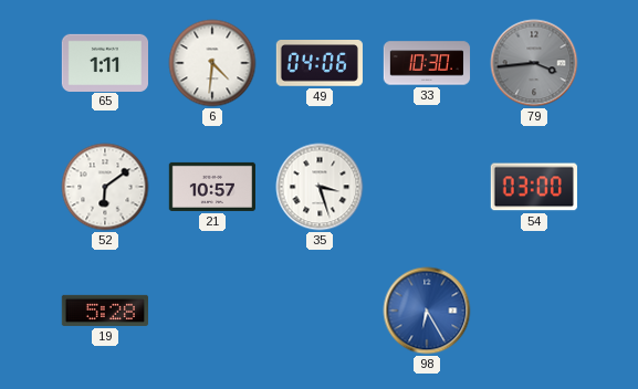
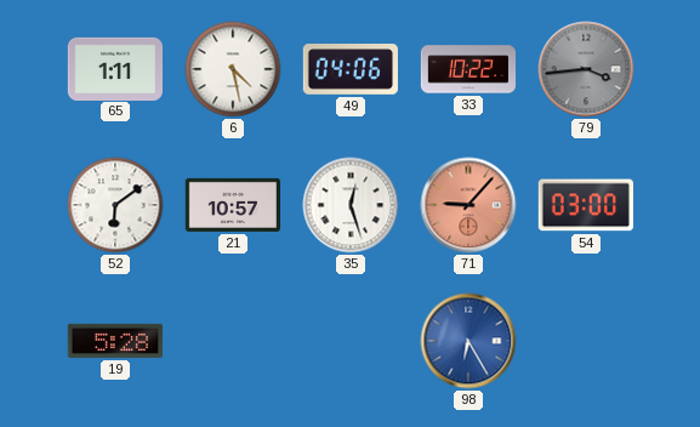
6: 4:31 -> 4:28 (233, 69)
33: 10:30 -> 10:22 (468, 69)
35: 3:27 -> 12:27 (351, 205)
71: none -> 9:07 (468, 205)
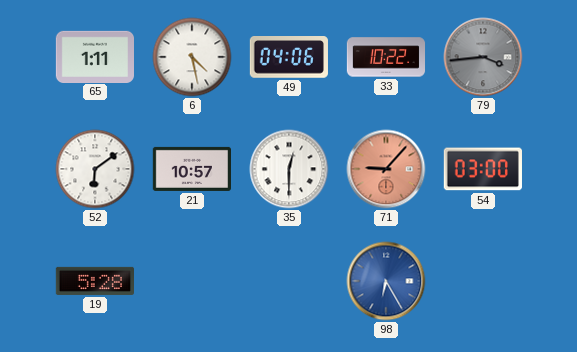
35: 12:27 -> 12:30 (289, 169)
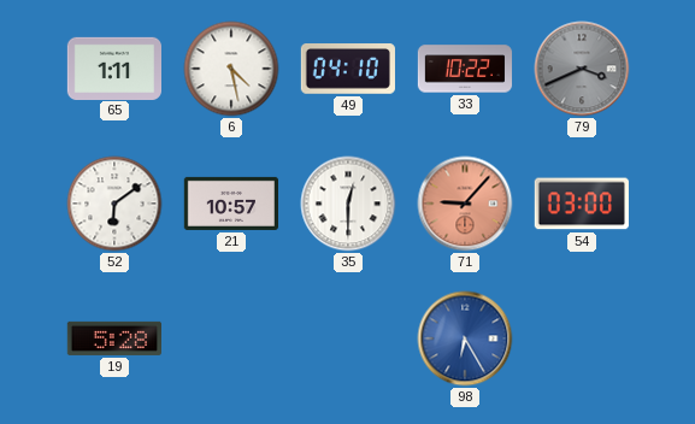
49: 04:06 -> 04:10 (348, 70)
79: 3:44 -> 3:41 (582, 69)
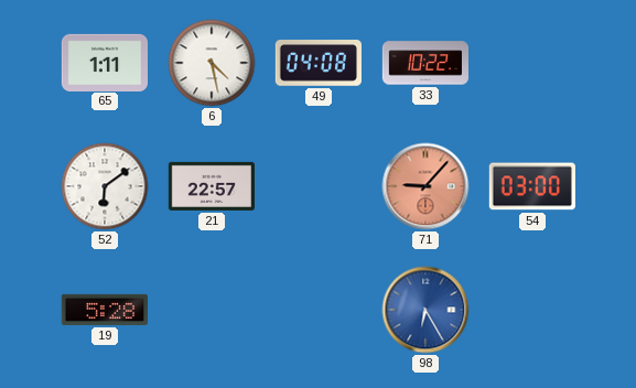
49: 04:10 -> 04:08 (319, 64)
79: 3:41 -> none (582, 69)
21: 10:57 -> 22:57 (211, 186)
35: 12:30 -> none (348, 204)
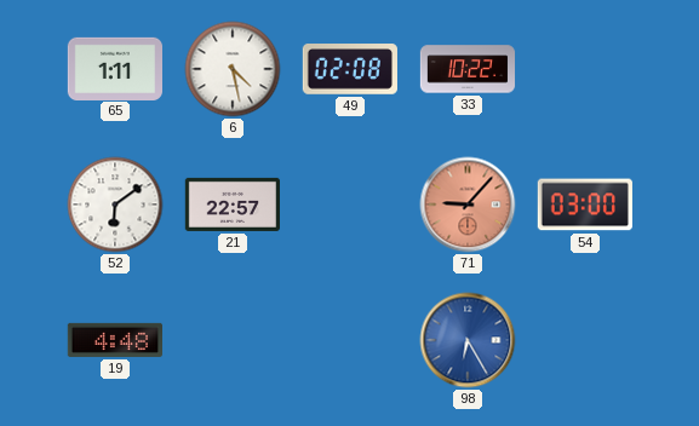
49: 04:08 -> 02:08 (350, 70)
19: 5:28 -> 4:48 (114, 340)
